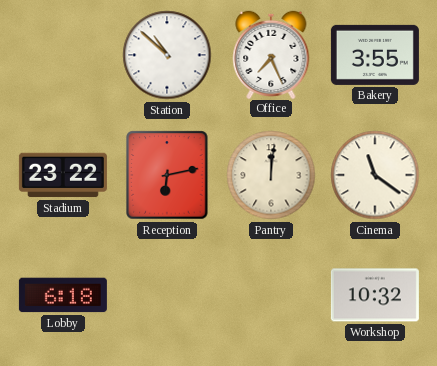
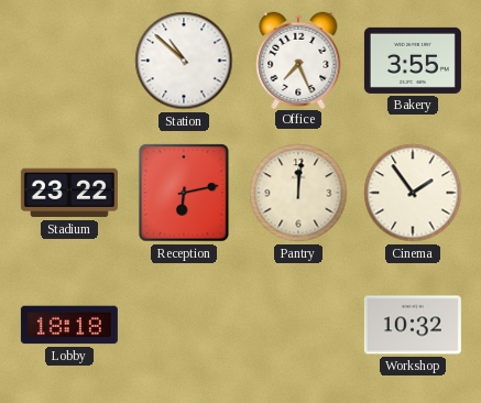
Cinema: 11:21 -> 1:54 (413, 193)
Lobby: 6:18 -> 18:18 (69, 325)
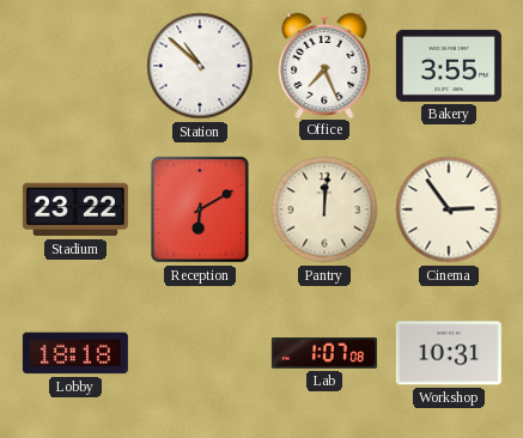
Reception: 6:13 -> 6:10 (200, 209)
Cinema: 1:54 -> 2:54 (449, 209)
Lab: none -> 1:07 (324, 353)
Workshop: 10:32 -> 10:31 (449, 353)
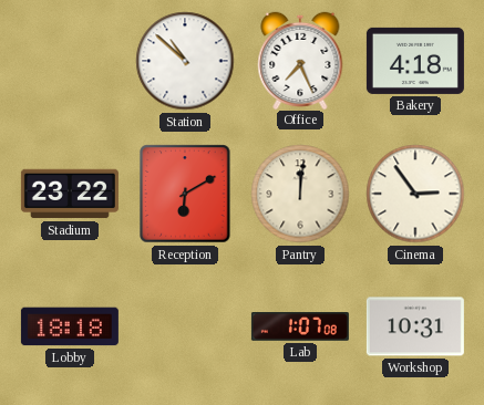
Bakery: 3:55 -> 4:18 (415, 61)
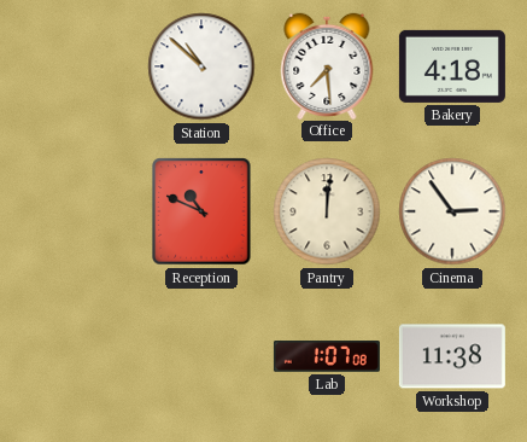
Office: 7:26 -> 7:29 (327, 65)
Stadium: 23:22 -> none (70, 194)
Reception: 6:10 -> 10:49 (201, 211)
Lobby: 18:18 -> none (70, 326)
Workshop: 10:31 -> 11:38 (452, 356)
